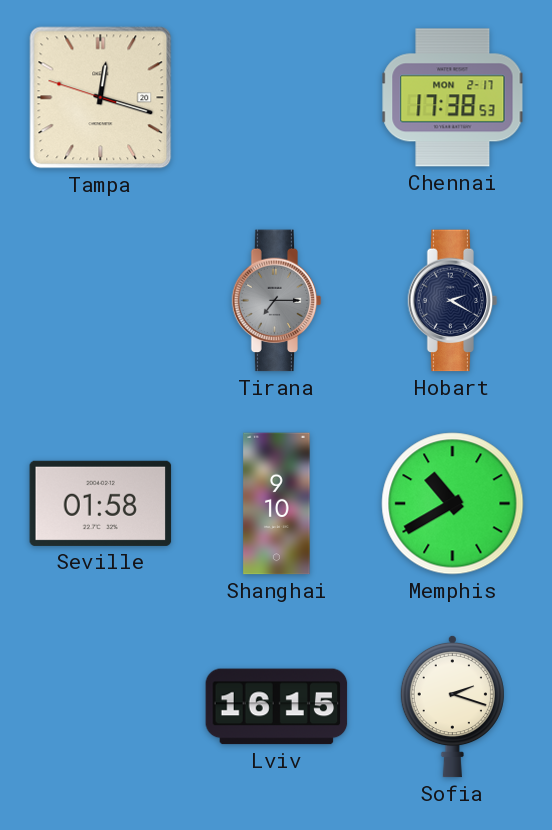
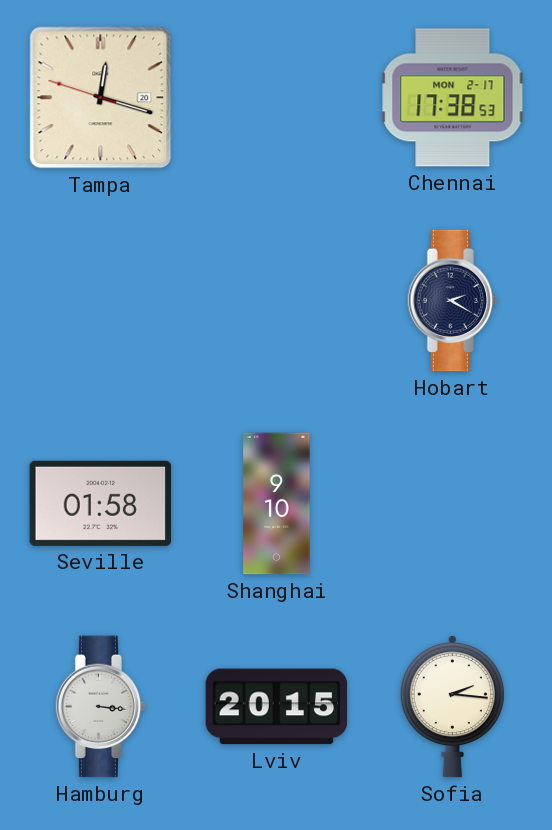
Tirana: 7:15 -> none (277, 301)
Memphis: 10:40 -> none (453, 504)
Hamburg: none -> 3:16 (101, 707)
Lviv: 16:15 -> 20:15 (277, 707)
Sofia: 2:18 -> 2:16 (452, 706)
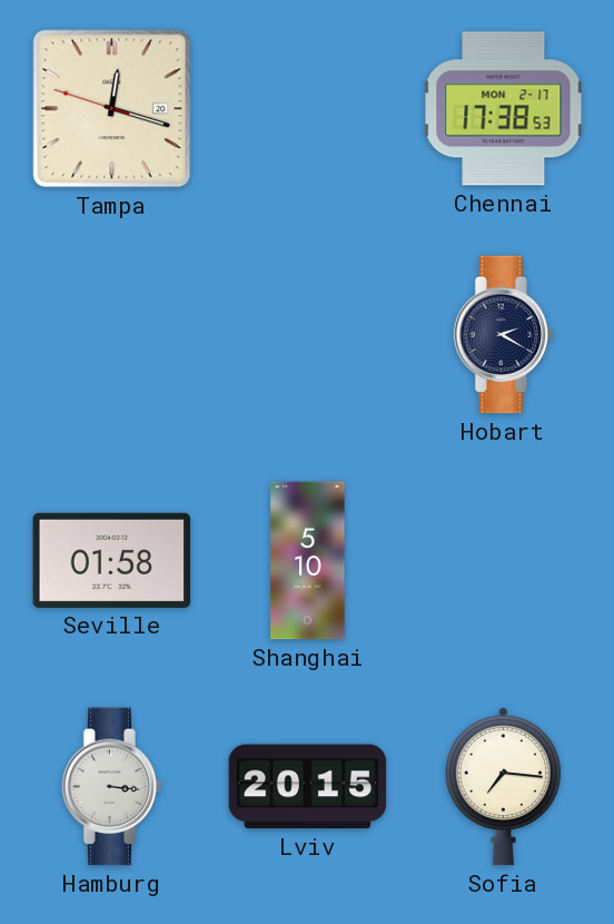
Shanghai: 9:10 -> 5:10 (308, 561)
Sofia: 2:16 -> 7:16 (503, 786)
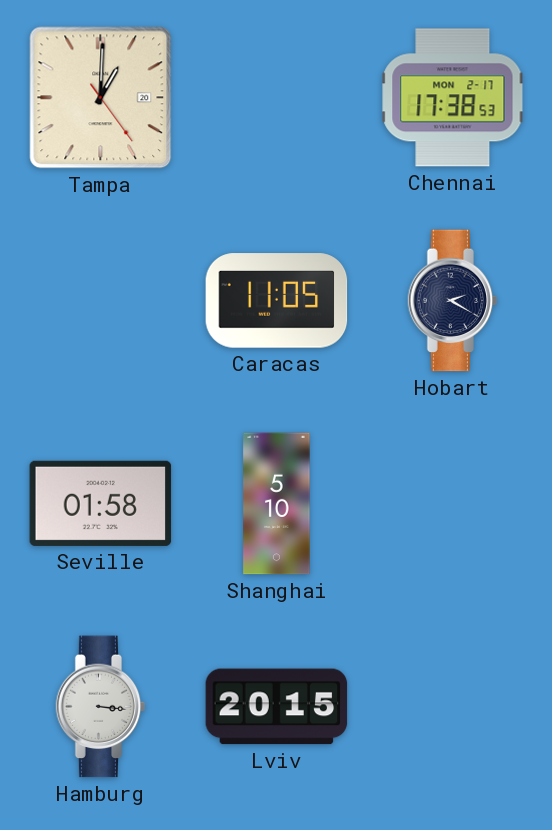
Tampa: 12:17 -> 1:00 (101, 98)
Caracas: none -> 11:05 (277, 301)
Sofia: 7:16 -> none (503, 786)
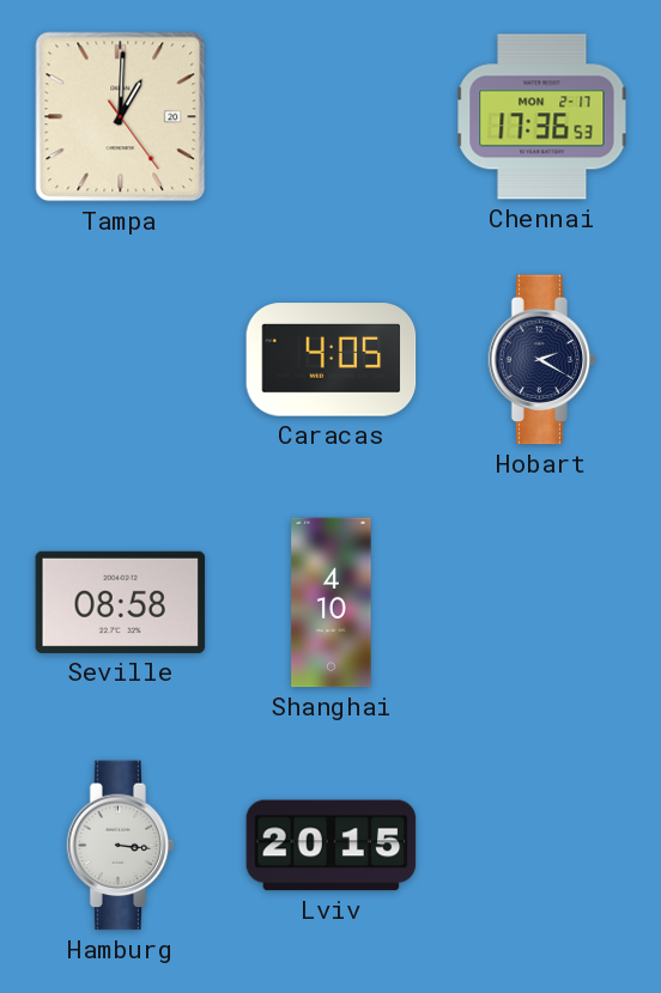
Chennai: 17:38 -> 17:36 (542, 117)
Caracas: 11:05 -> 4:05 (332, 360)
Seville: 01:58 -> 08:58 (121, 602)
Shanghai: 5:10 -> 4:10 (332, 603)
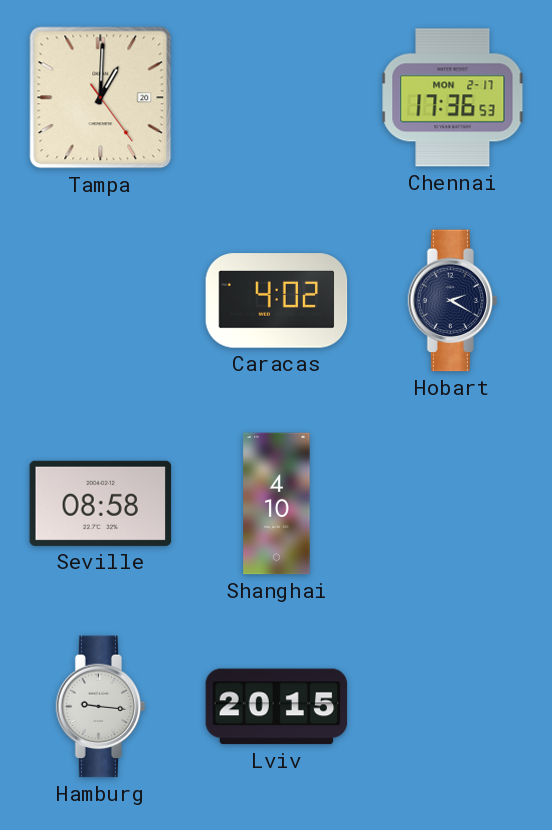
Caracas: 4:05 -> 4:02 (277, 301)
Hamburg: 3:16 -> 9:16 (101, 707)
